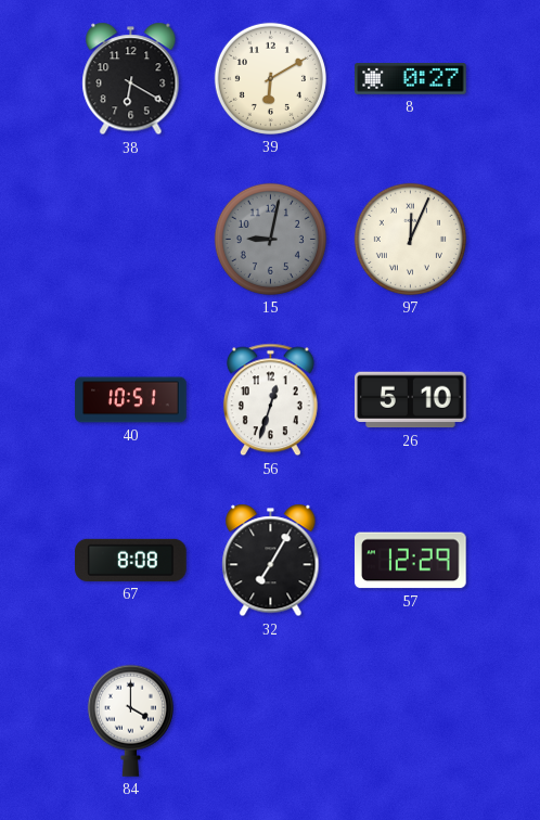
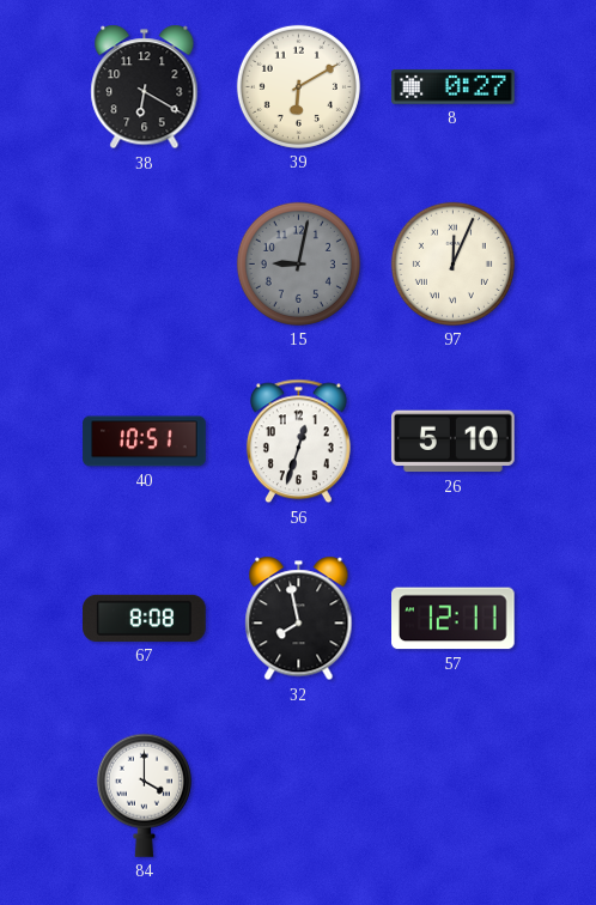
32: 7:05 -> 7:58 (299, 619)
57: 12:29 -> 12:11 (454, 619)
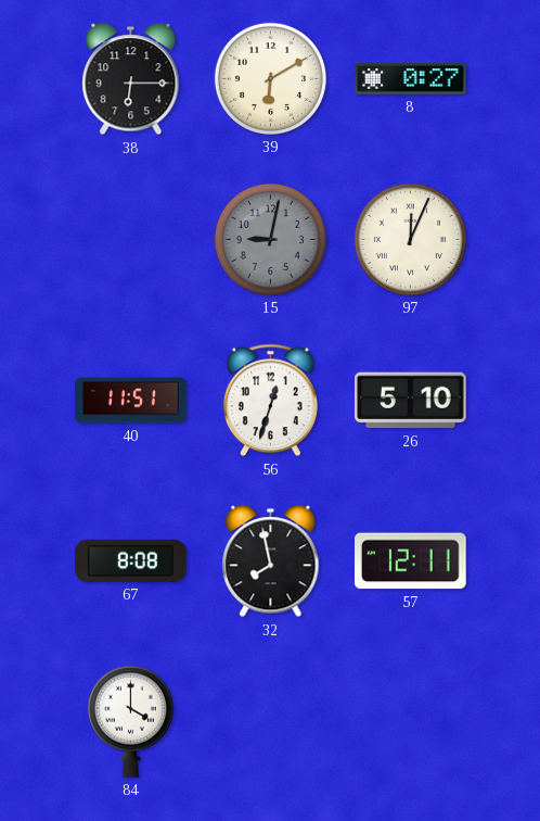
38: 6:20 -> 6:15 (131, 79)
40: 10:51 -> 11:51 (131, 401)
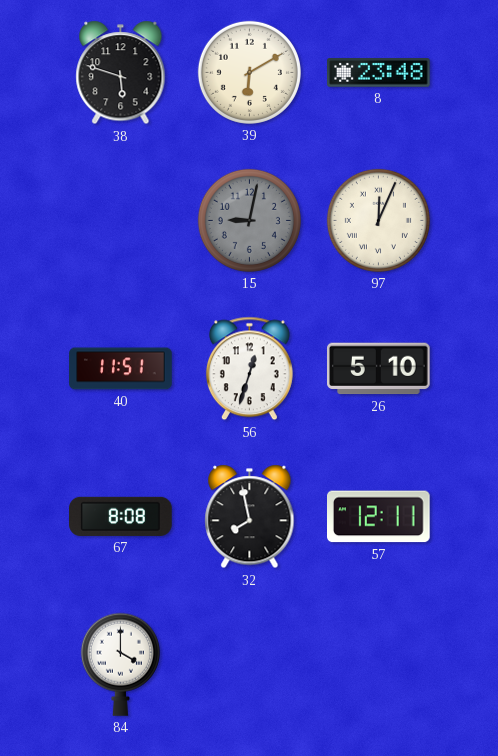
38: 6:15 -> 5:48 (121, 73)
8: 0:27 -> 23:48 (379, 73)
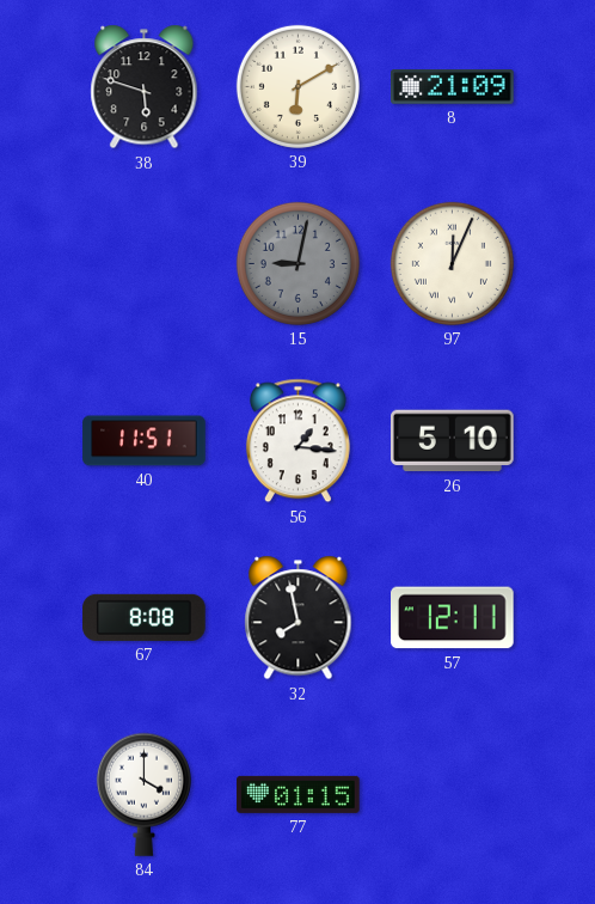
8: 23:48 -> 21:09 (453, 87)
56: 12:33 -> 1:16 (297, 441)
77: none -> 01:15 (299, 794)
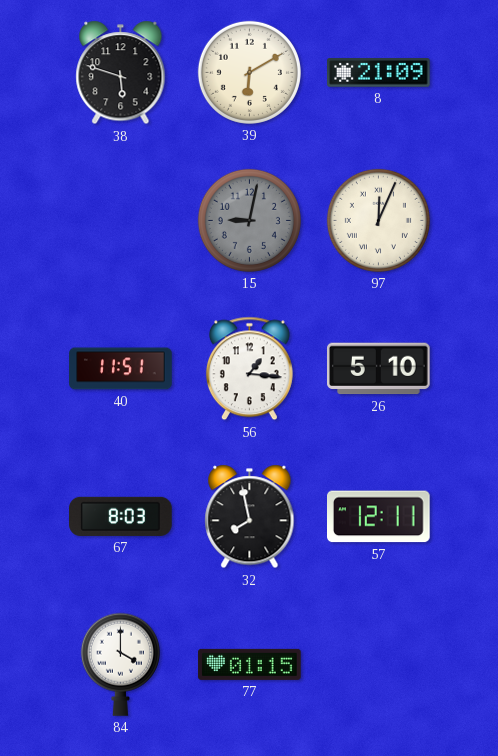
67: 8:08 -> 8:03 (121, 516)
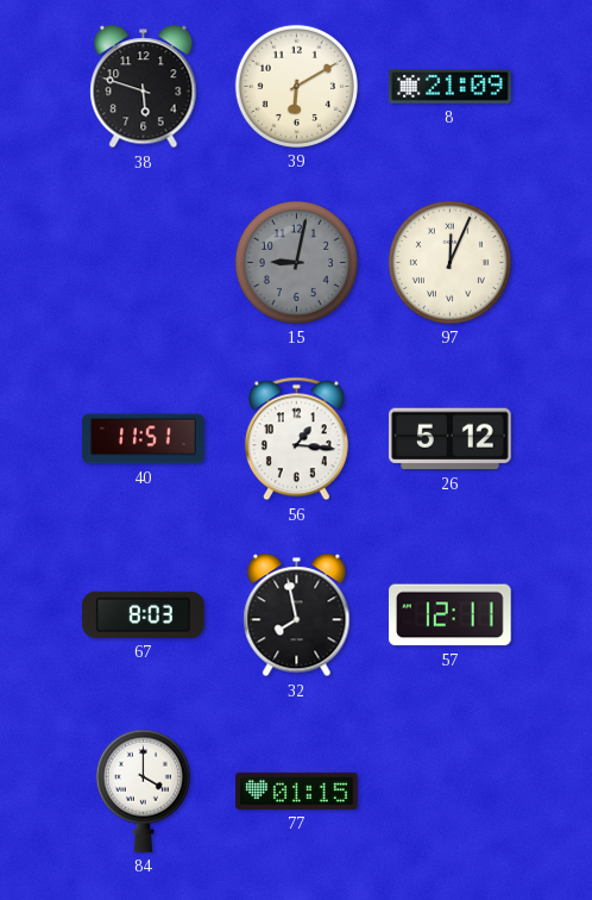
26: 5:10 -> 5:12 (451, 439)
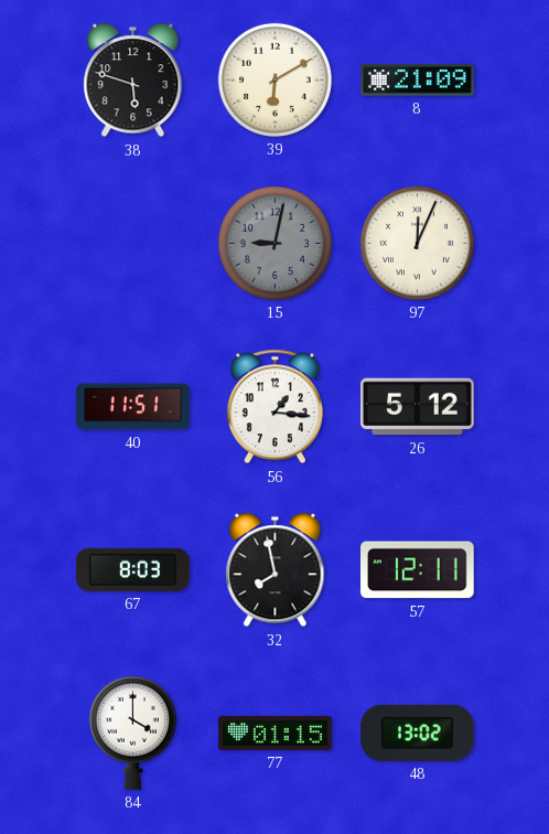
48: none -> 13:02 (418, 733)
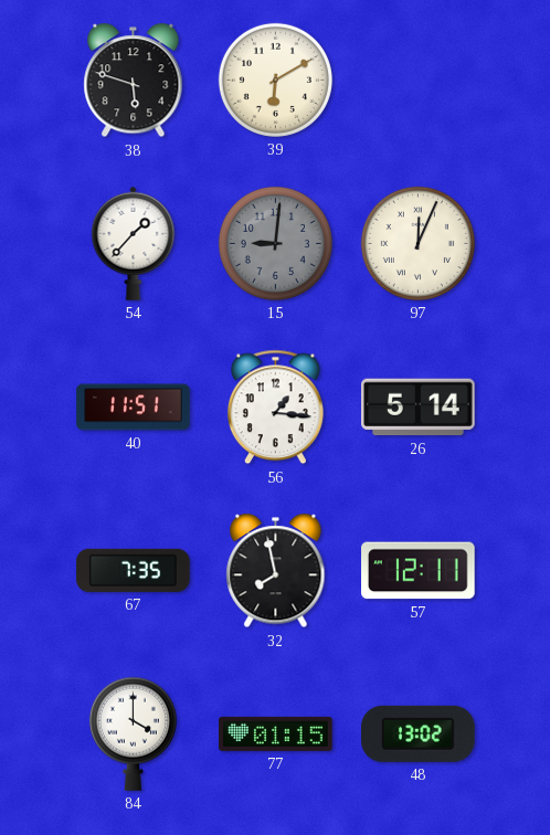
8: 21:09 -> none (418, 81)
54: none -> 1:37 (134, 243)
15: 9:02 -> 9:01 (275, 243)
26: 5:12 -> 5:14 (419, 408)
67: 8:03 -> 7:35 (134, 570)
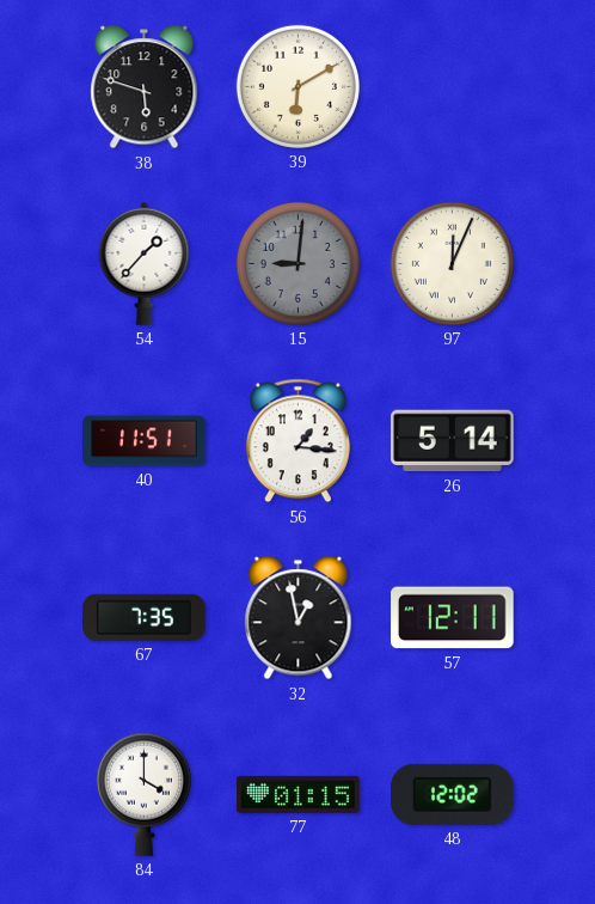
32: 7:58 -> 12:58 (299, 618)
48: 13:02 -> 12:02 (453, 794)
